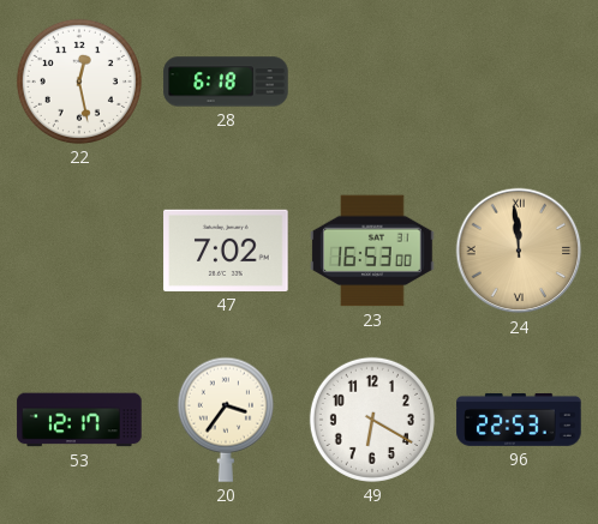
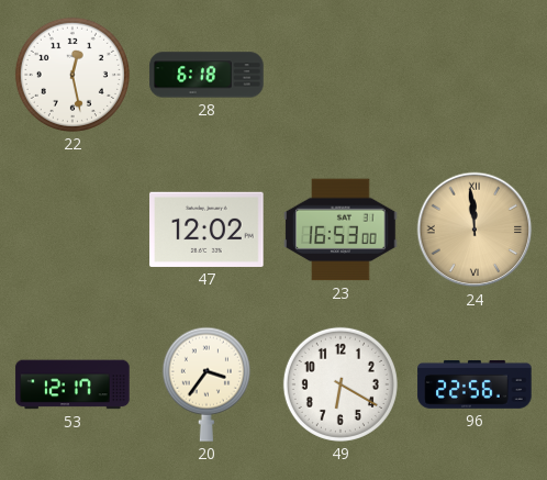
47: 7:02 -> 12:02 (206, 230)
96: 22:53 -> 22:56 (475, 384)
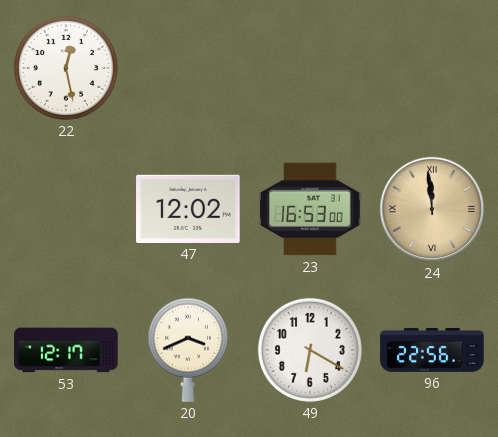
28: 6:18 -> none (206, 75)
20: 3:36 -> 3:41 (188, 350)
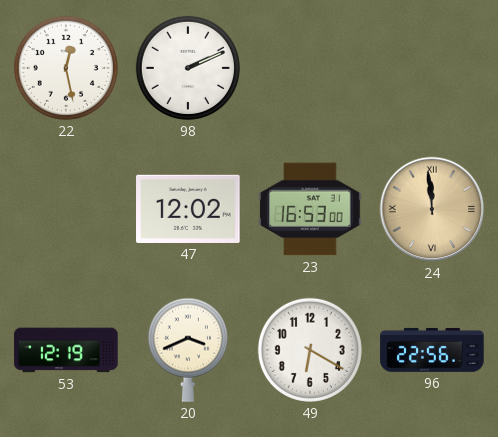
98: none -> 2:11 (188, 68)
53: 12:17 -> 12:19 (66, 350)
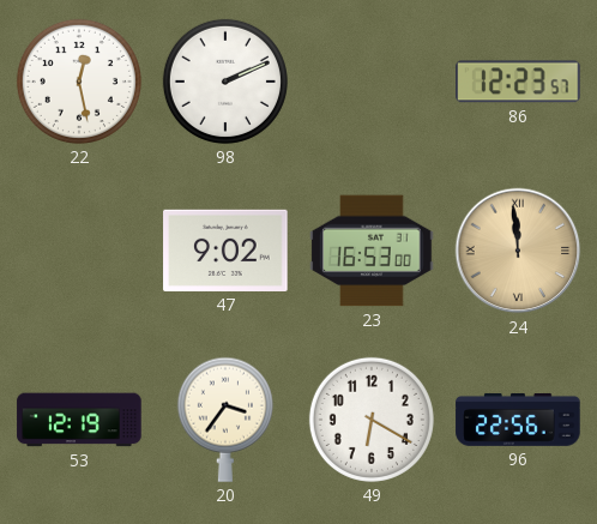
86: none -> 12:23 (518, 82)
47: 12:02 -> 9:02 (225, 251)
20: 3:41 -> 3:36 (225, 420)
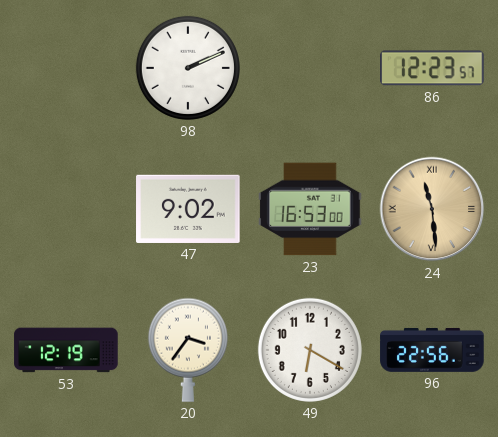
22: 12:28 -> none (79, 82)
24: 11:59 -> 11:29 (432, 209)
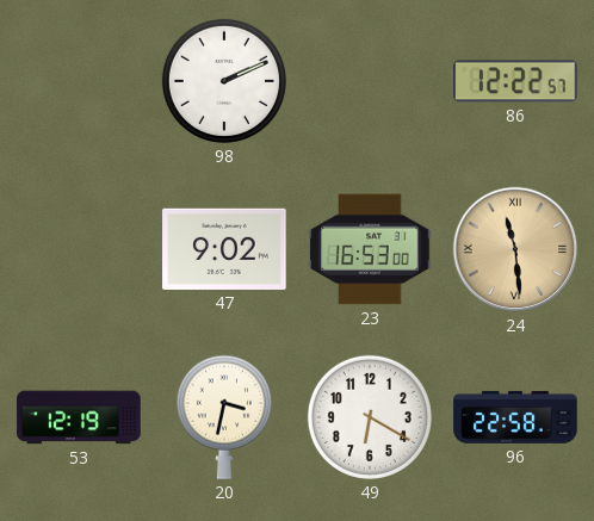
86: 12:23 -> 12:22 (515, 81)
20: 3:36 -> 3:32 (224, 417)
96: 22:56 -> 22:58 (515, 417)
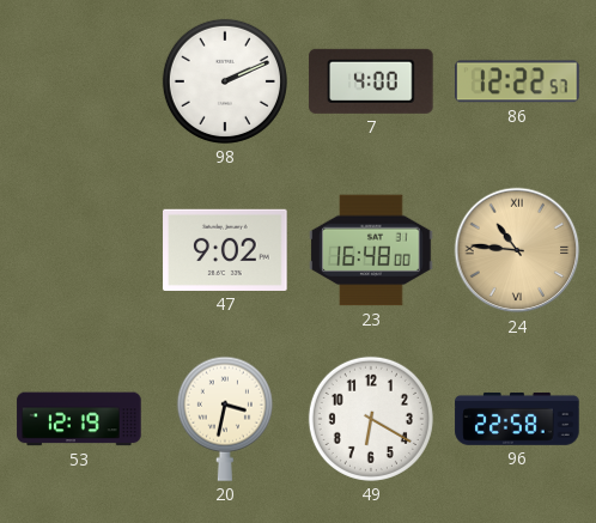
7: none -> 4:00 (371, 81)
23: 16:53 -> 16:48 (371, 250)
24: 11:29 -> 10:46 (517, 250)
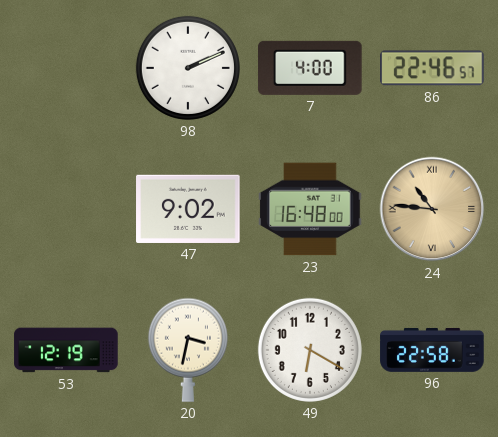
86: 12:22 -> 22:46 (432, 68)
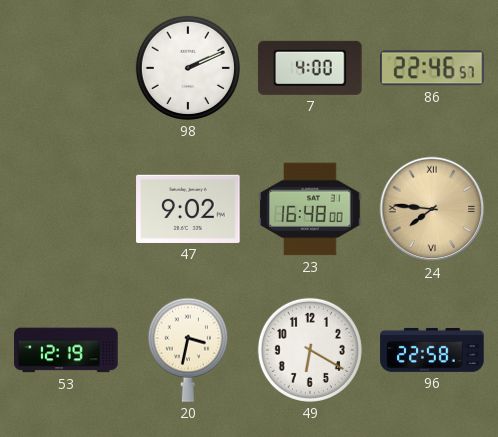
24: 10:46 -> 7:46 (432, 209)
